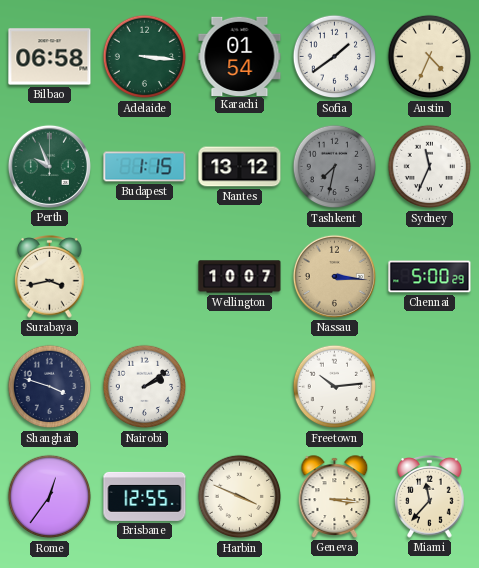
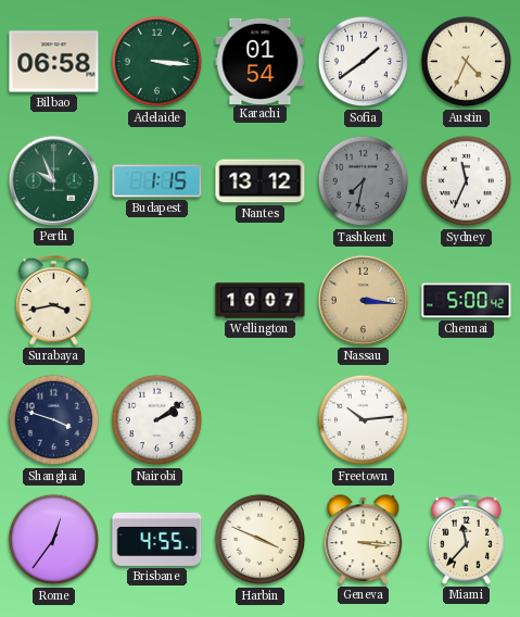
Chennai: 5:00:29 -> 5:00:42 (467, 301)
Brisbane: 12:55 -> 4:55 (157, 539)
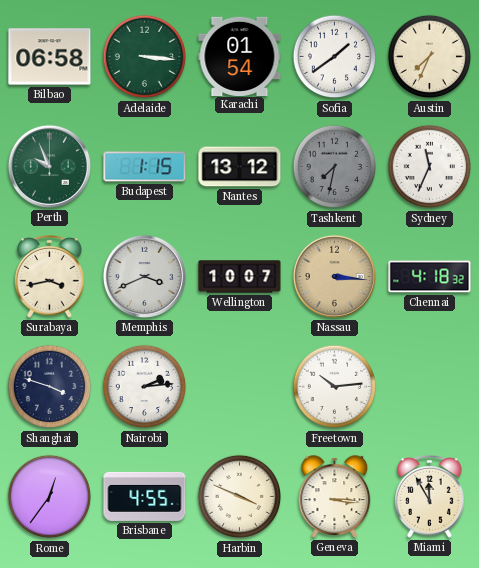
Austin: 4:34 -> 7:34 (430, 57)
Memphis: none -> 3:41 (144, 276)
Chennai: 5:00 -> 4:18 (430, 277)
Nairobi: 2:09 -> 2:14 (145, 387)
Miami: 11:37 -> 11:55 (430, 497)
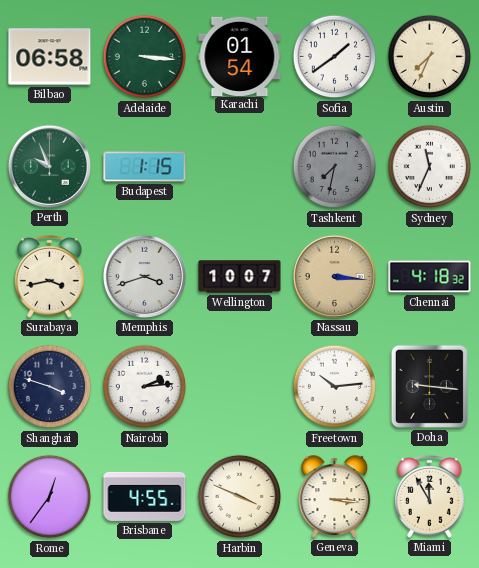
Nantes: 13:12 -> none (240, 167)
Memphis: 3:41 -> 3:42 (144, 276)
Doha: none -> 9:16 (429, 386)
